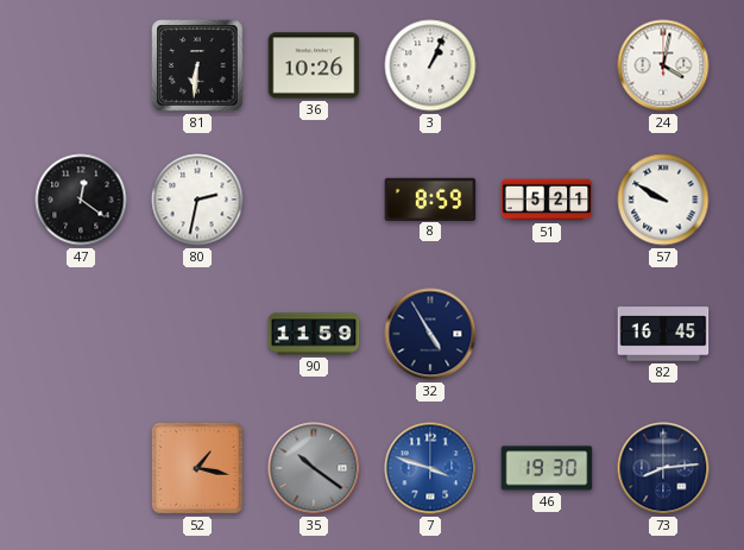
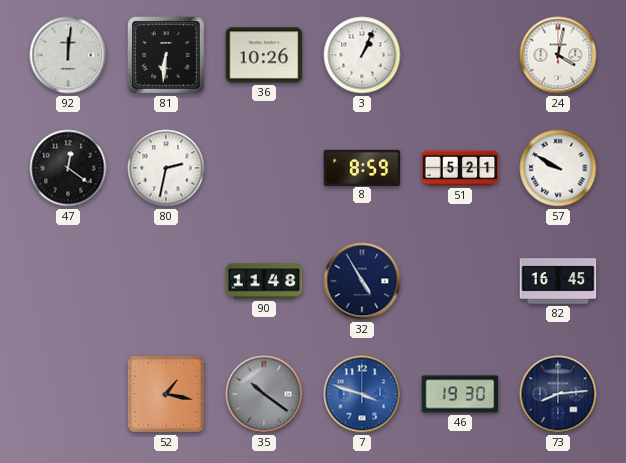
92: none -> 12:01 (68, 55)
90: 11:59 -> 11:48 (264, 281)
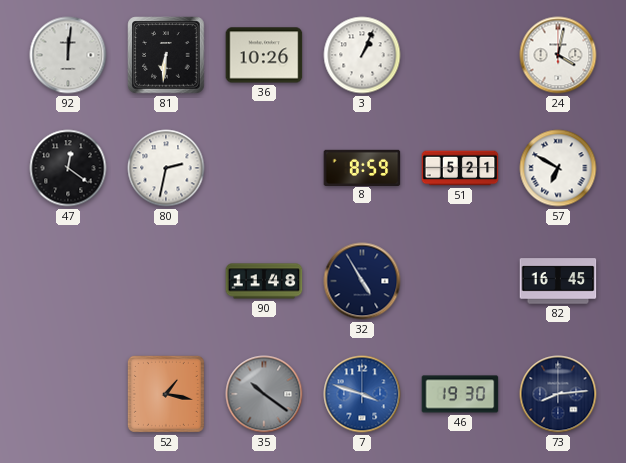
57: 9:50 -> 6:50 (558, 168)
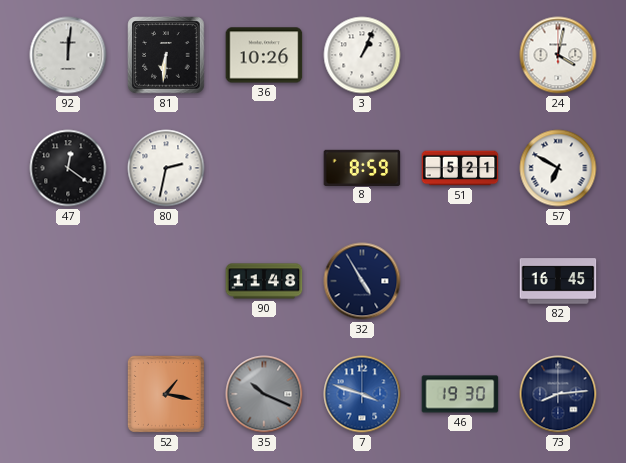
35: 10:21 -> 10:19 (264, 394)
